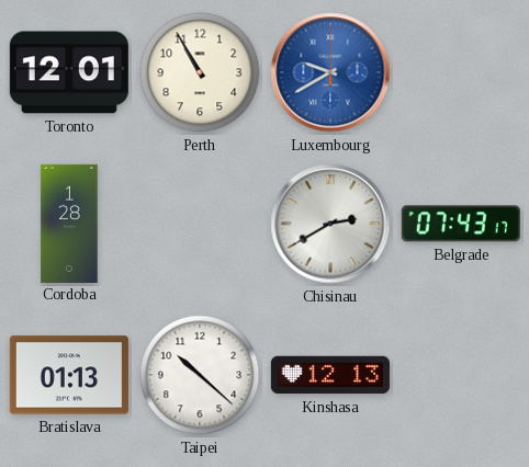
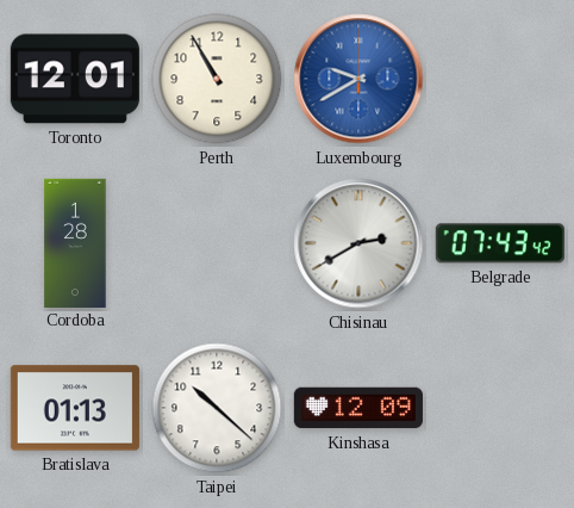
Belgrade: 07:43:17 -> 07:43:42 (500, 243)
Kinshasa: 12:13 -> 12:09 (358, 408)
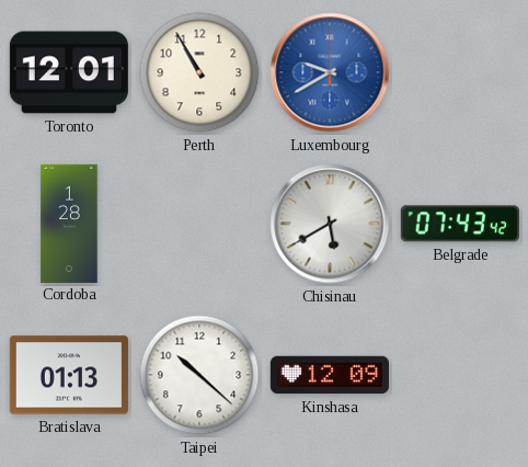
Chisinau: 2:40 -> 5:40 (330, 224)
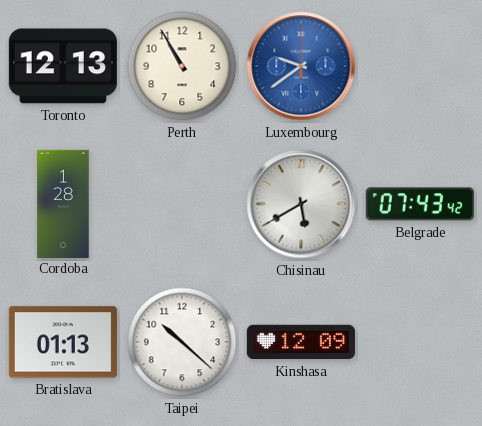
Toronto: 12:01 -> 12:13 (63, 66)
Luxembourg: 9:40 -> 9:39 (301, 66)
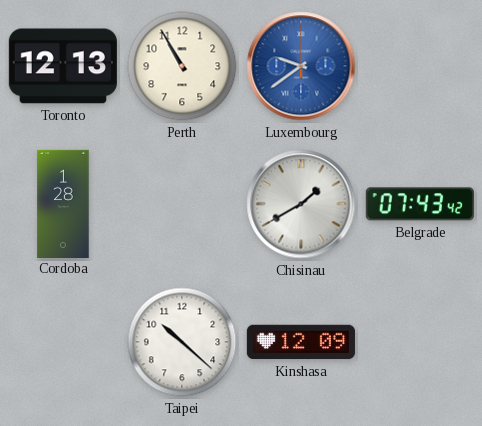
Chisinau: 5:40 -> 1:40 (301, 204)
Bratislava: 01:13 -> none (63, 342)
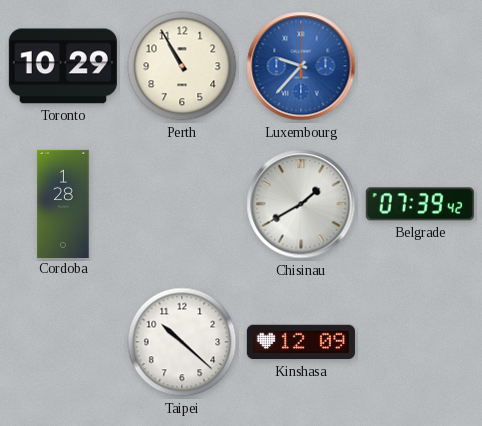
Toronto: 12:13 -> 10:29 (63, 66)
Luxembourg: 9:39 -> 9:37 (301, 66)
Belgrade: 07:43 -> 07:39 (420, 204)
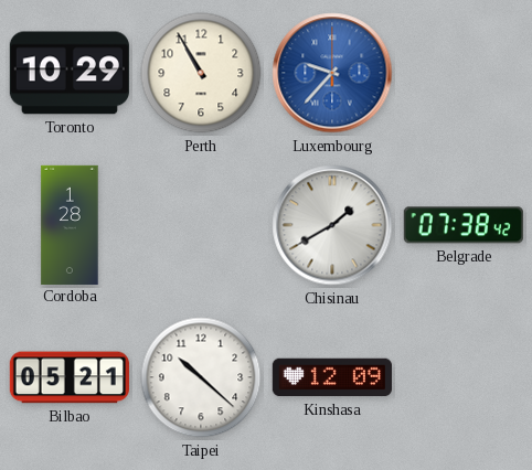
Belgrade: 07:39 -> 07:38 (464, 225)
Bilbao: none -> 05:21 (70, 377)
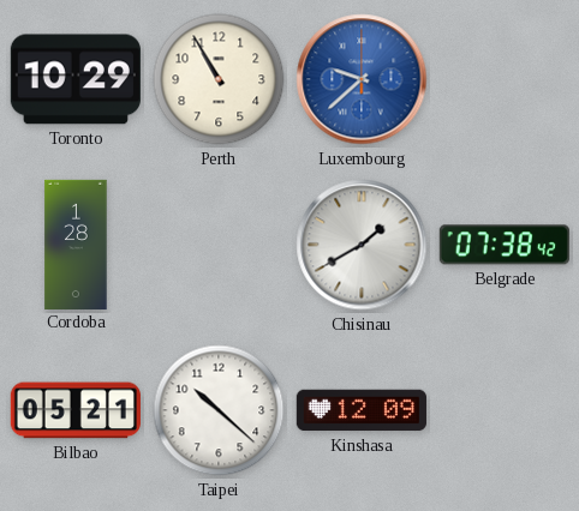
Luxembourg: 9:37 -> 9:38 (362, 79)
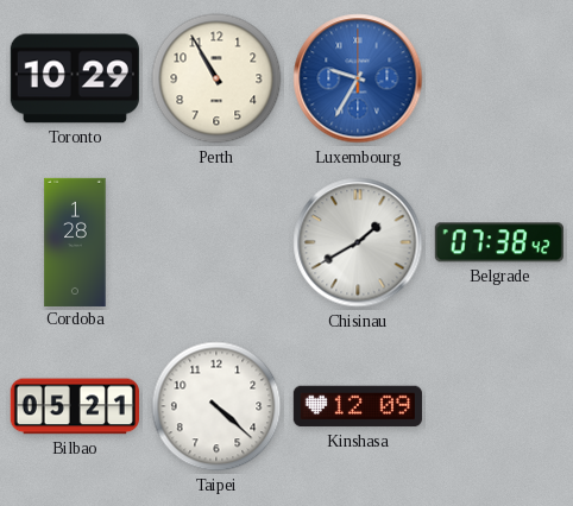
Luxembourg: 9:38 -> 9:35 (358, 78)
Taipei: 10:22 -> 4:22 (216, 406)
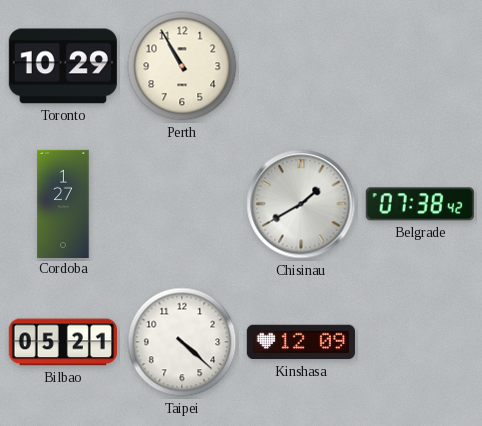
Luxembourg: 9:35 -> none (358, 78)
Cordoba: 1:28 -> 1:27 (63, 203)
